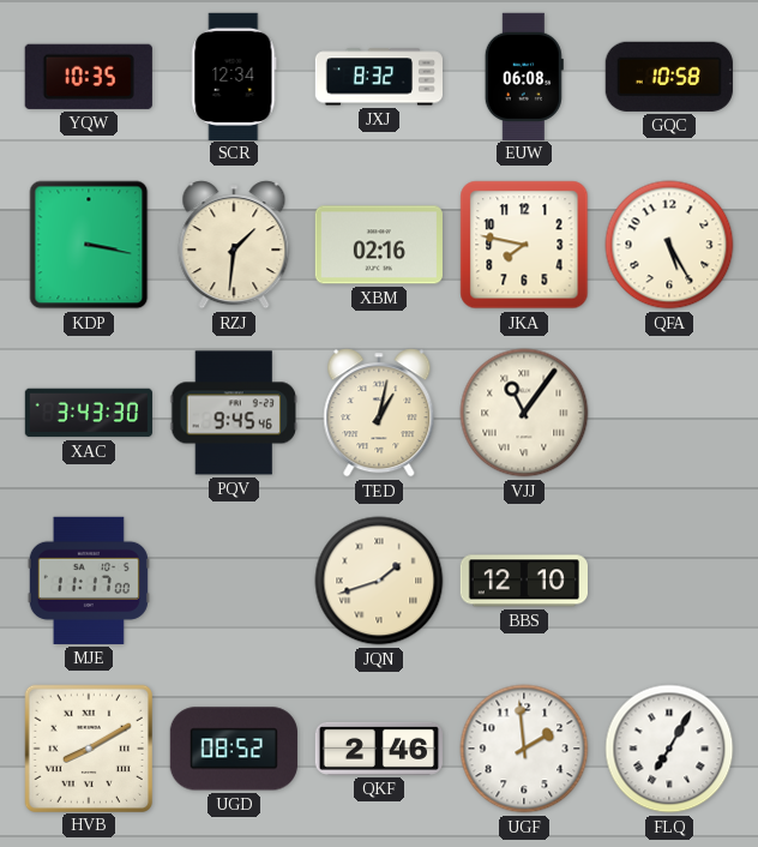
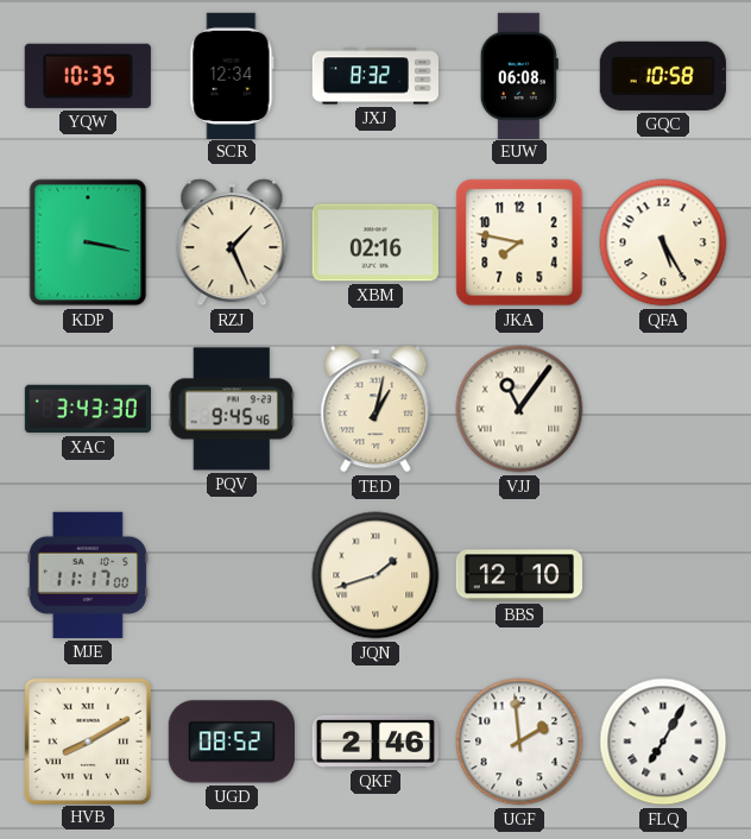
RZJ: 1:31 -> 1:26 (232, 242)
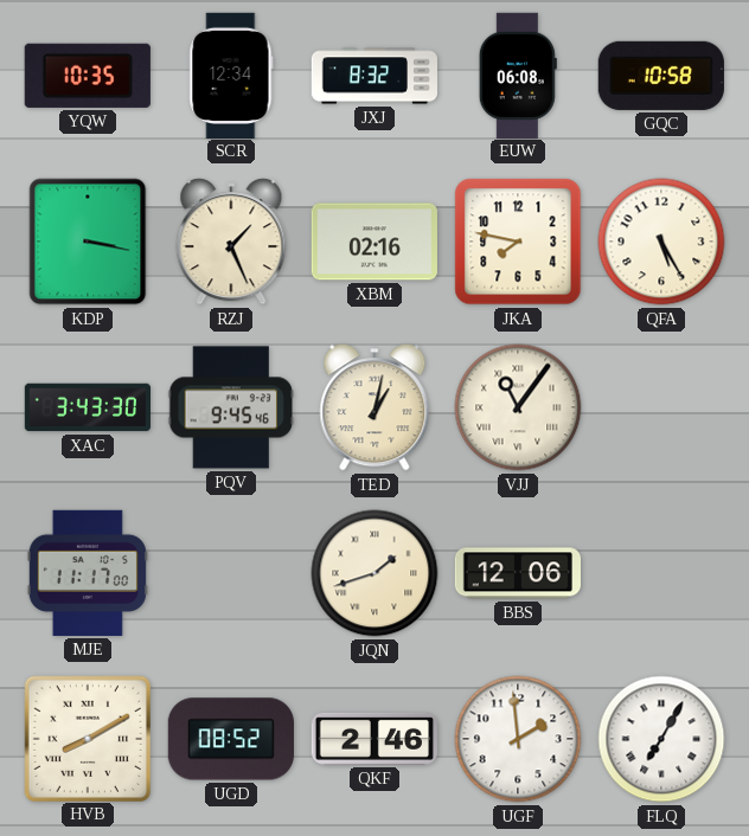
BBS: 12:10 -> 12:06 (517, 573)
